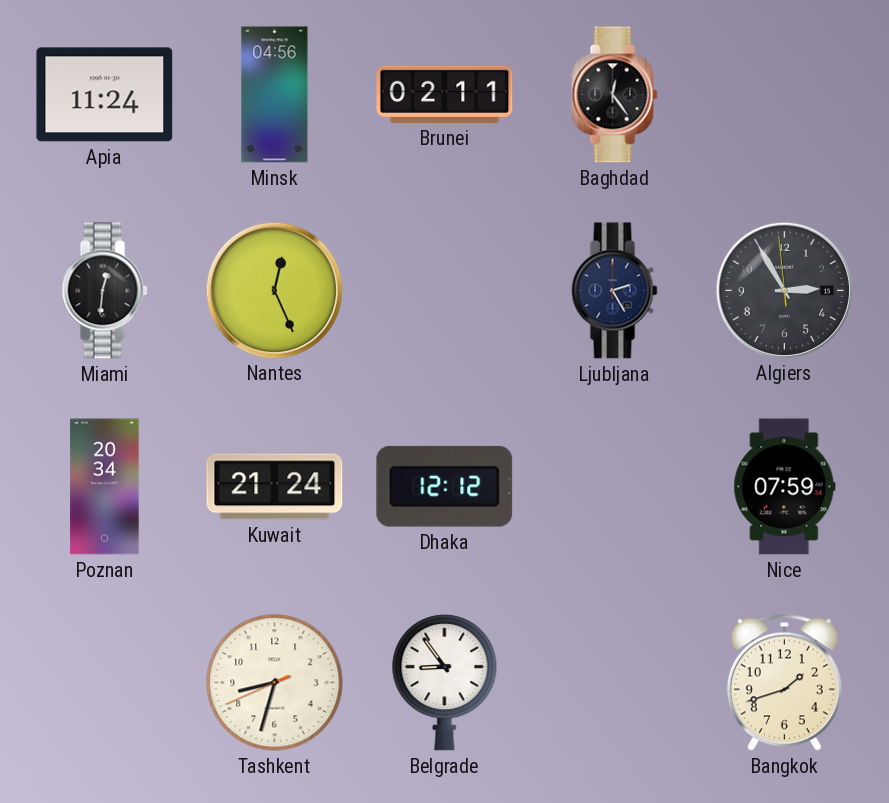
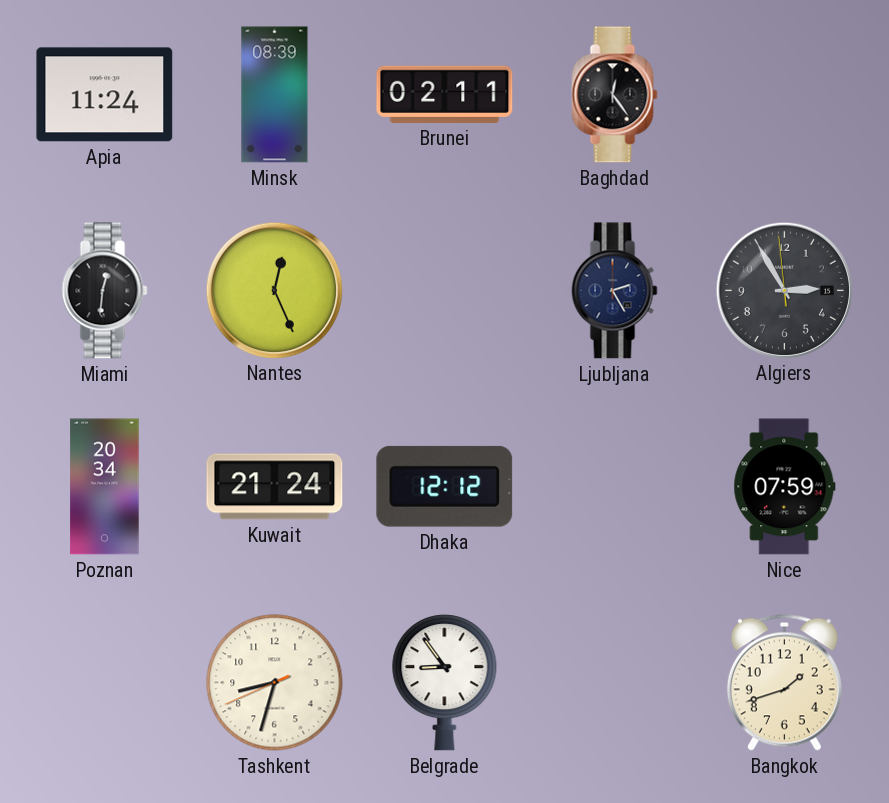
Minsk: 04:56 -> 08:39 (275, 95)
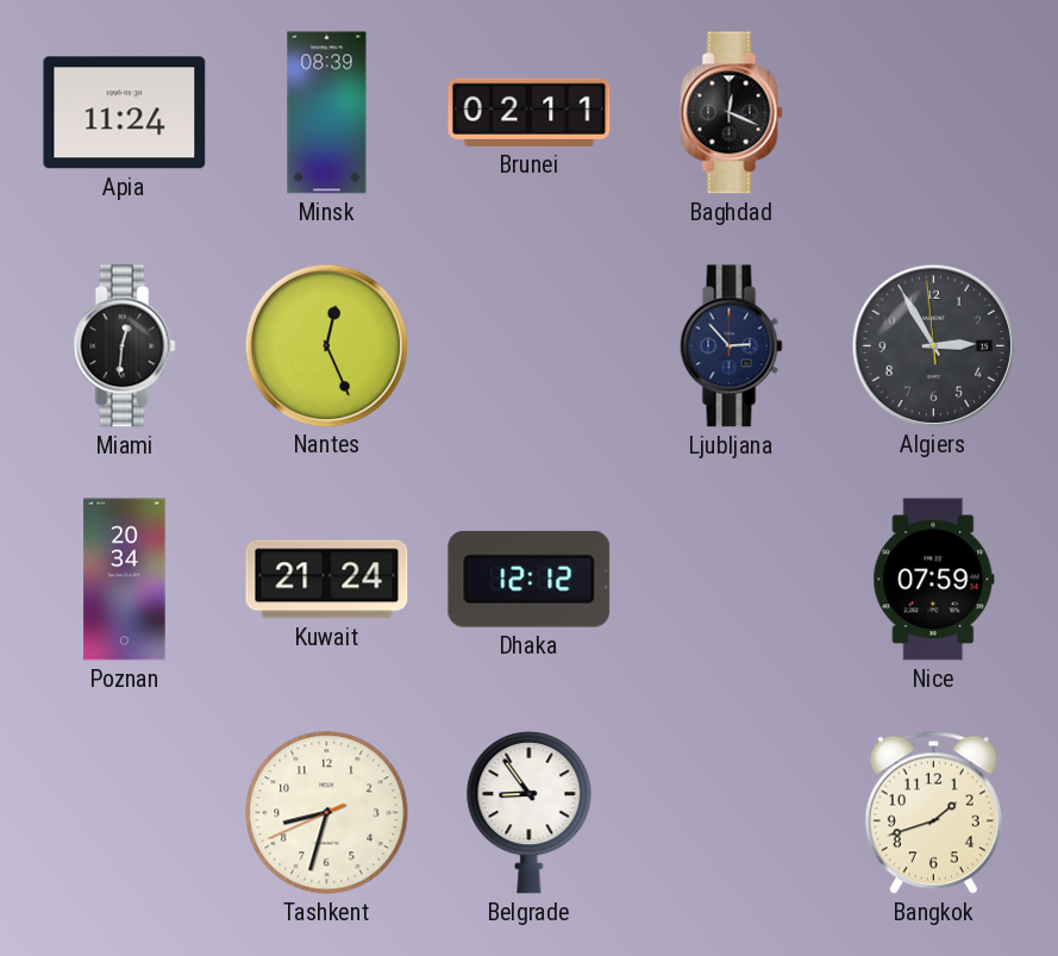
Baghdad: 12:24 -> 12:19 (732, 113)
Ljubljana: 2:25 -> 2:53 (732, 346)
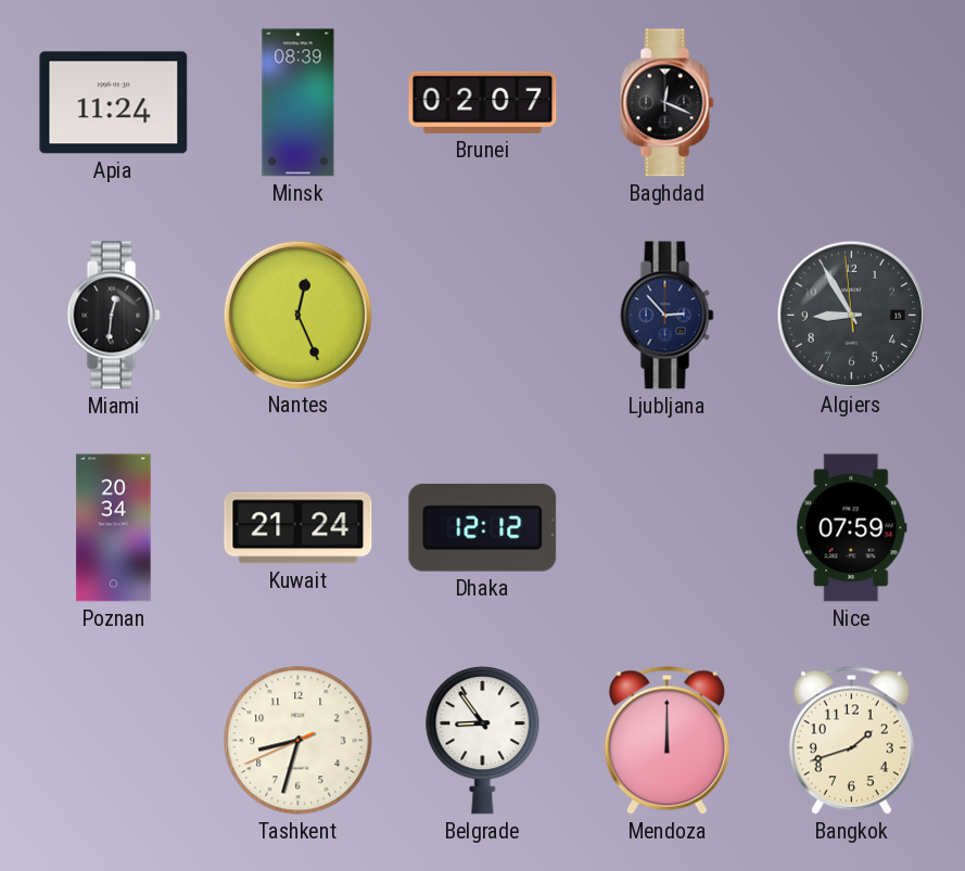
Brunei: 02:11 -> 02:07 (483, 102)
Algiers: 2:54 -> 8:54 (851, 315)
Mendoza: none -> 12:00 (666, 740)
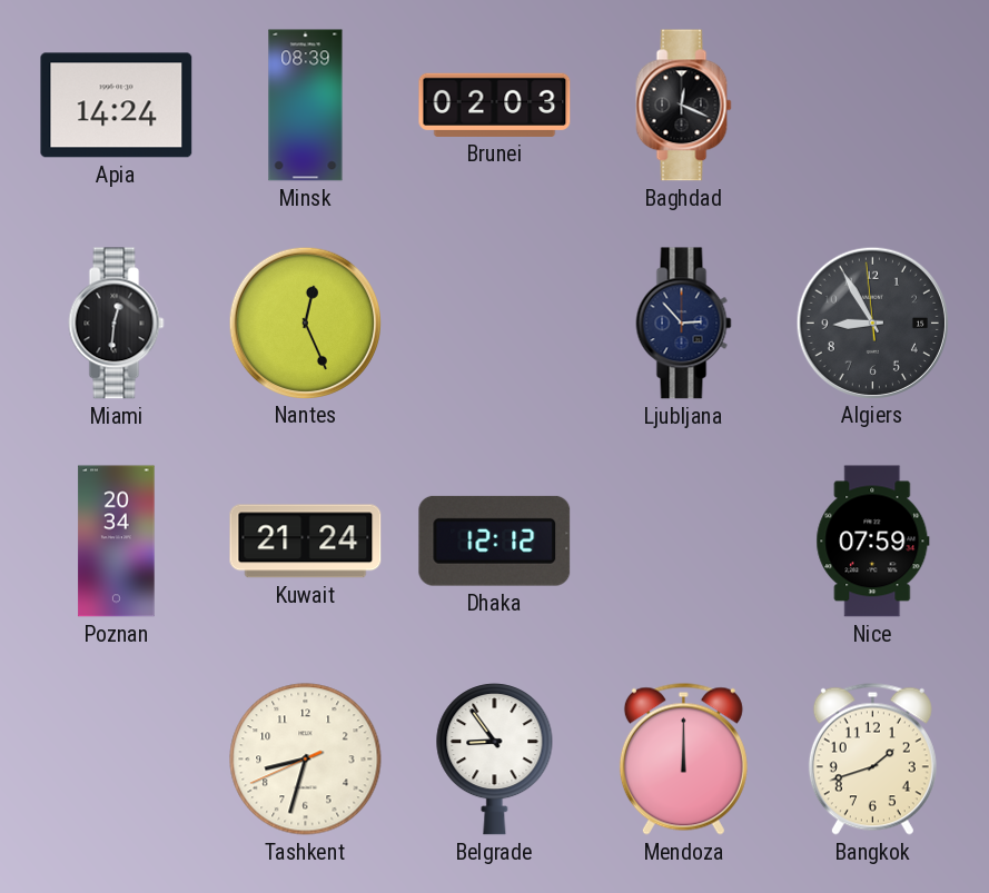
Apia: 11:24 -> 14:24 (117, 106)
Brunei: 02:07 -> 02:03 (495, 105)
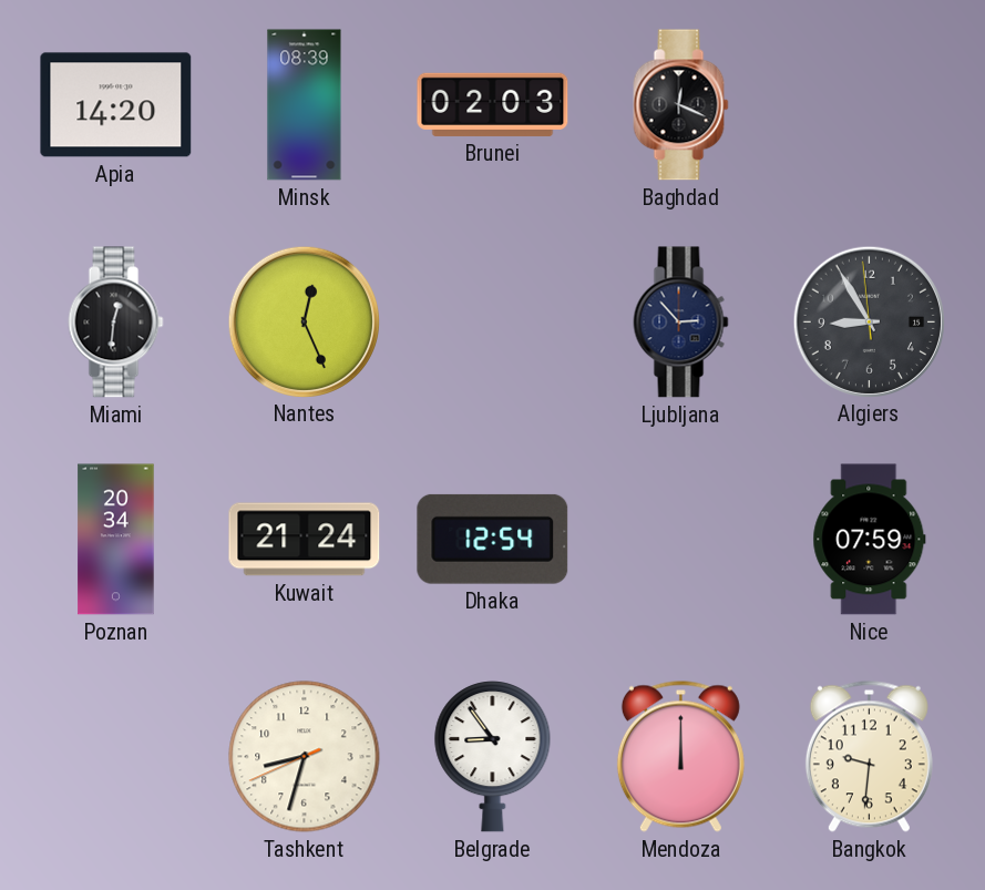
Apia: 14:24 -> 14:20 (116, 105)
Dhaka: 12:12 -> 12:54 (493, 539)
Bangkok: 1:42 -> 9:31 (869, 756)
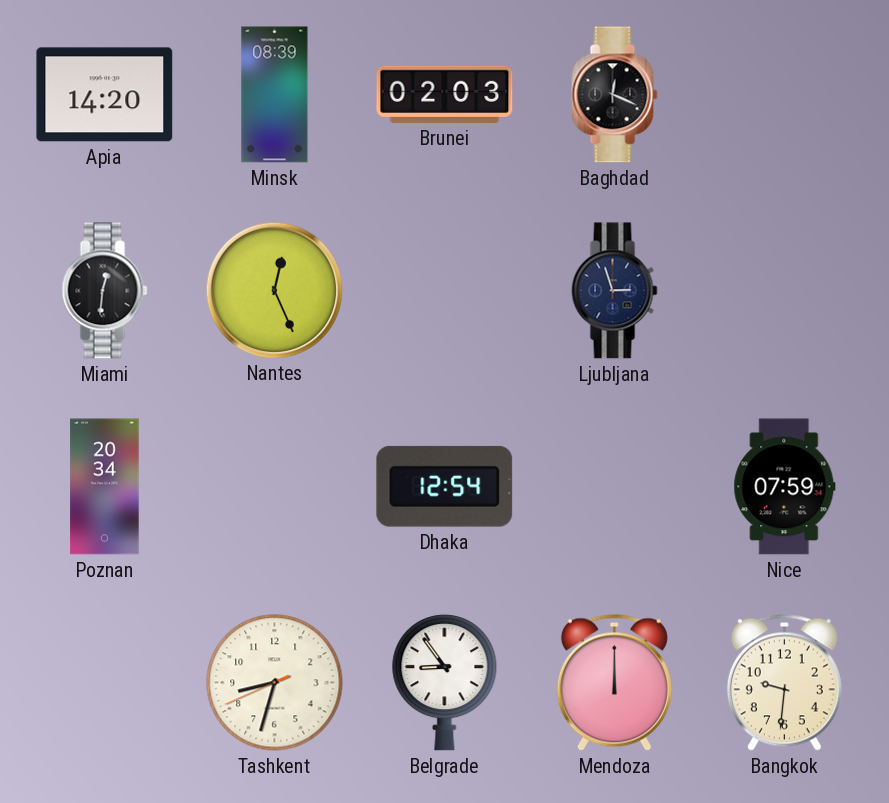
Ljubljana: 2:53 -> 2:57 (615, 291)
Algiers: 8:54 -> none (869, 321)
Kuwait: 21:24 -> none (305, 540)
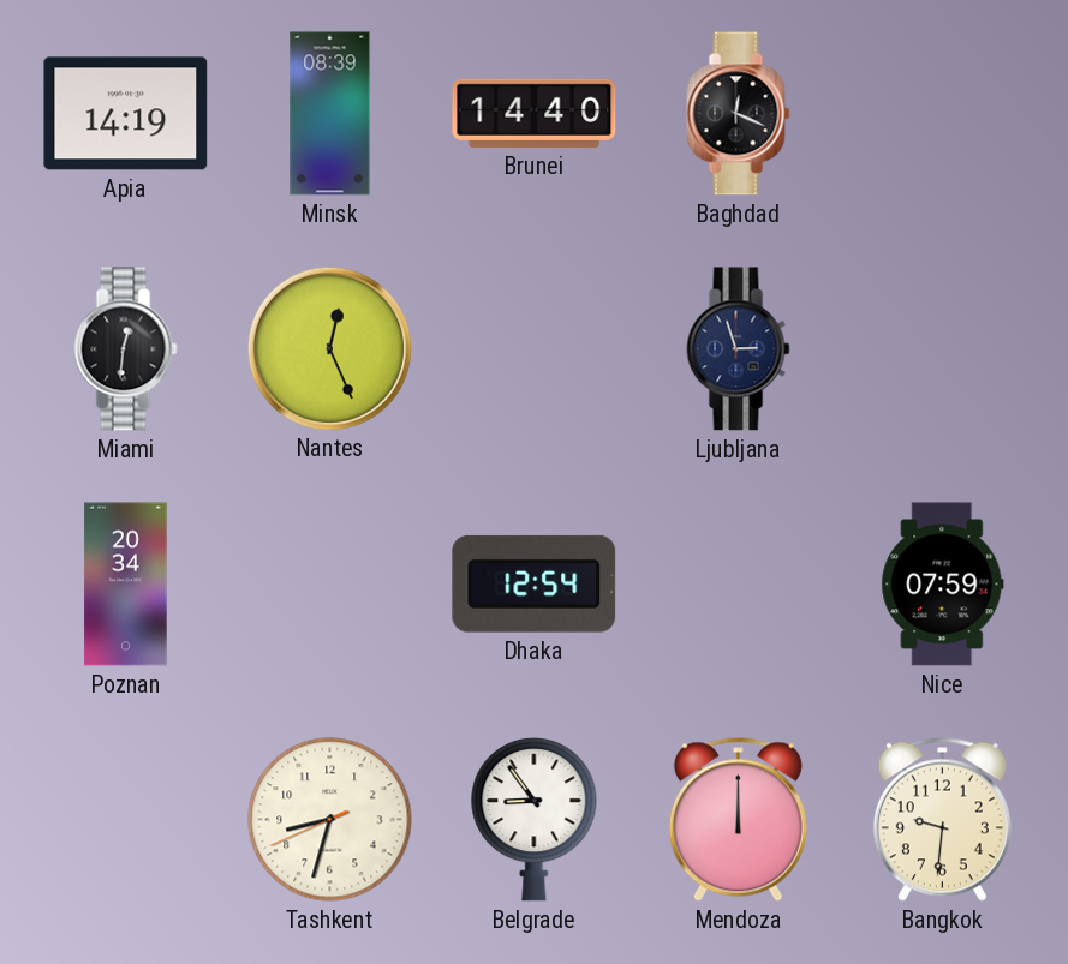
Apia: 14:20 -> 14:19 (126, 114)
Brunei: 02:03 -> 14:40 (535, 113)
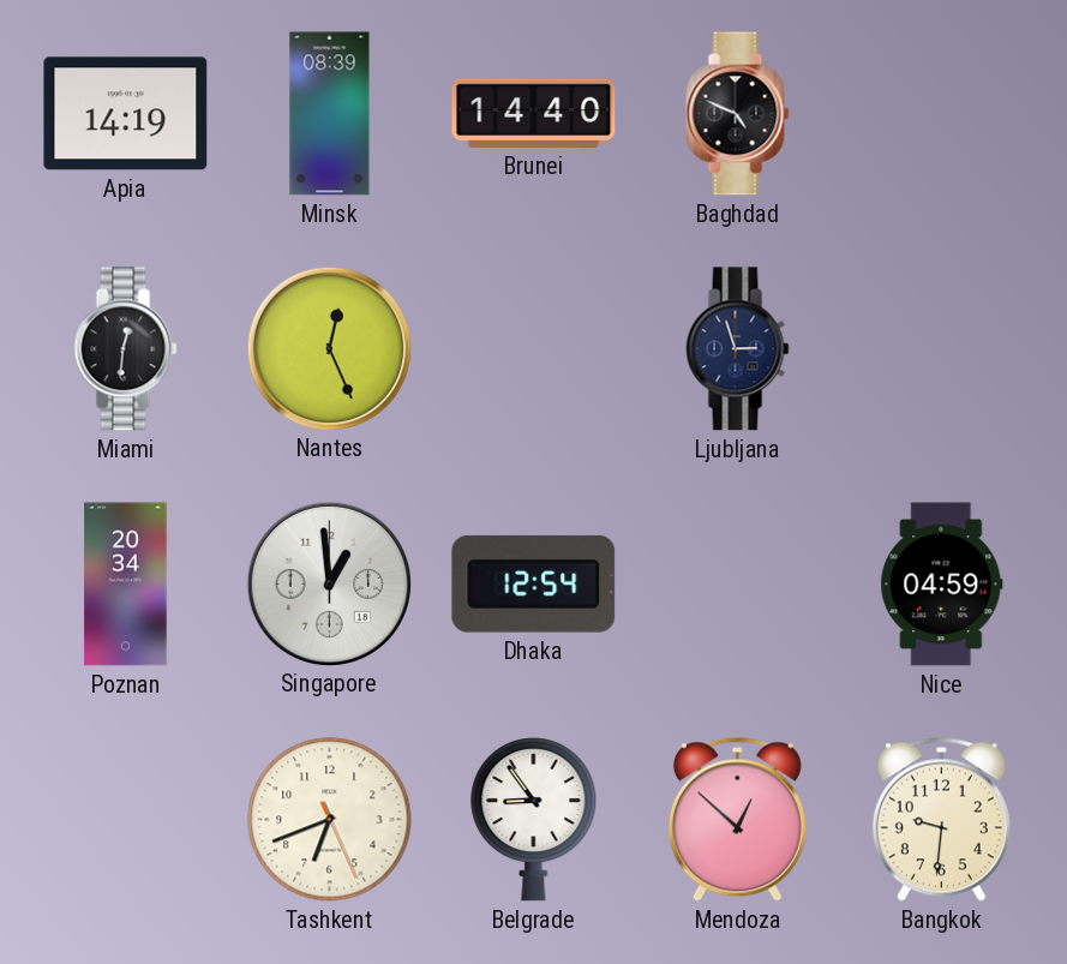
Baghdad: 12:19 -> 4:49 (738, 114)
Singapore: none -> 12:59 (329, 583)
Nice: 07:59 -> 04:59 (942, 585)
Tashkent: 8:32 -> 6:41 (330, 820)
Mendoza: 12:00 -> 12:52 (737, 819)
